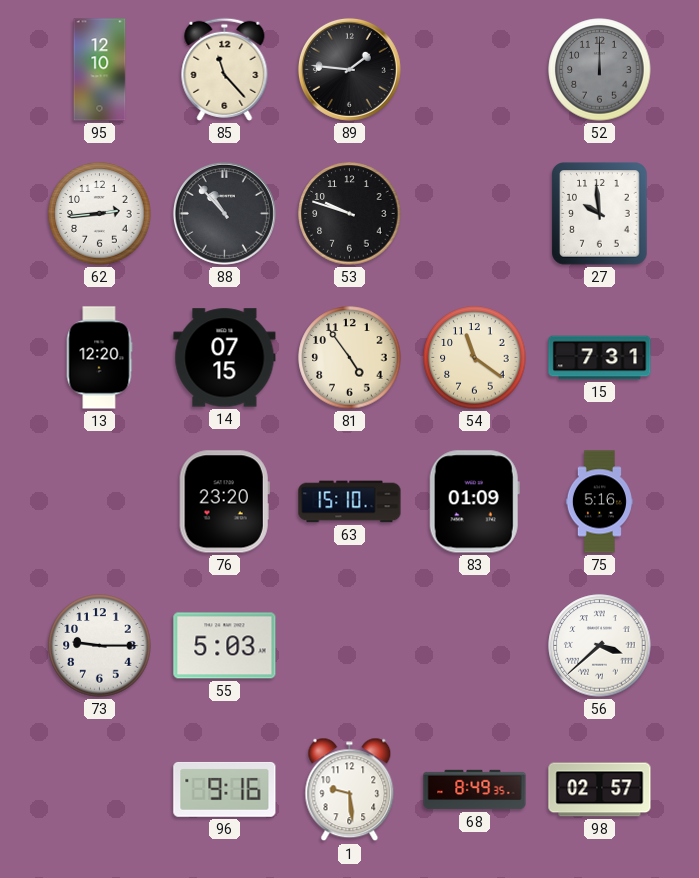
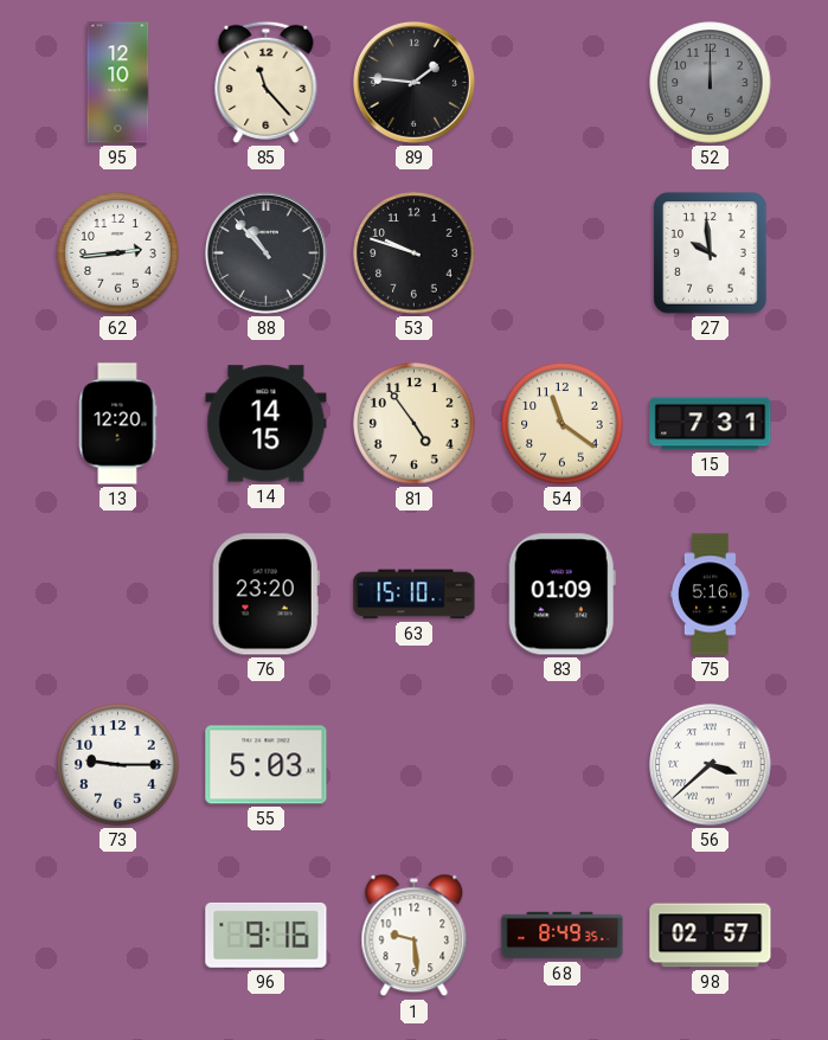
14: 07:15 -> 14:15 (267, 424)
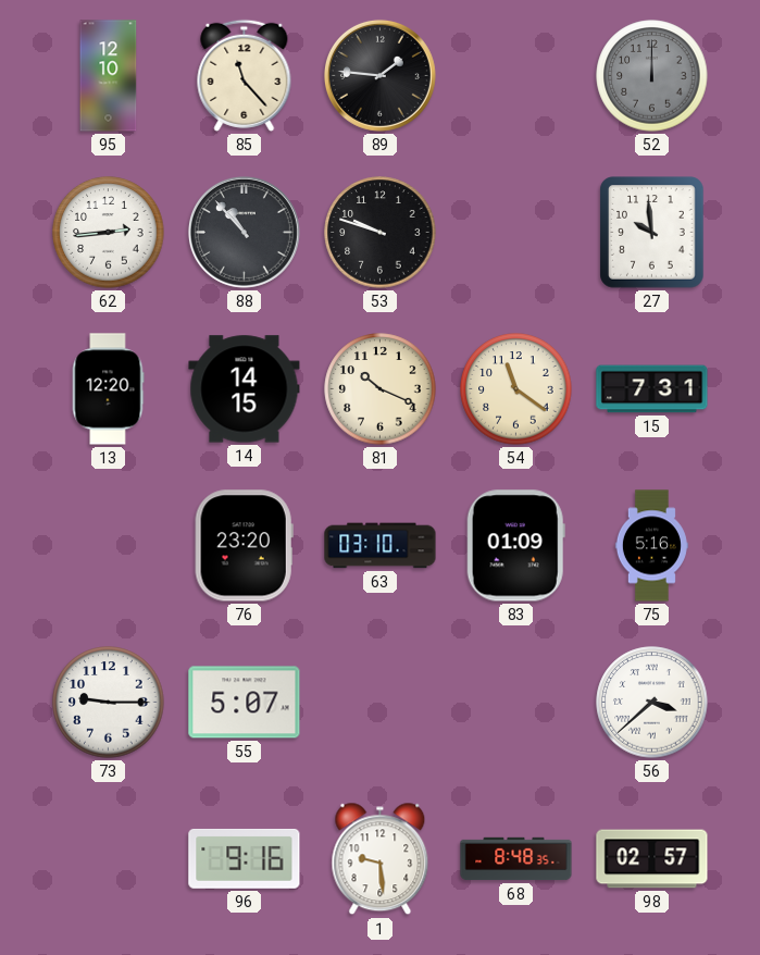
81: 4:54 -> 10:19 (381, 389)
63: 15:10 -> 03:10 (381, 546)
55: 5:03 -> 5:07 (245, 703)
68: 8:49 -> 8:48 (516, 859)
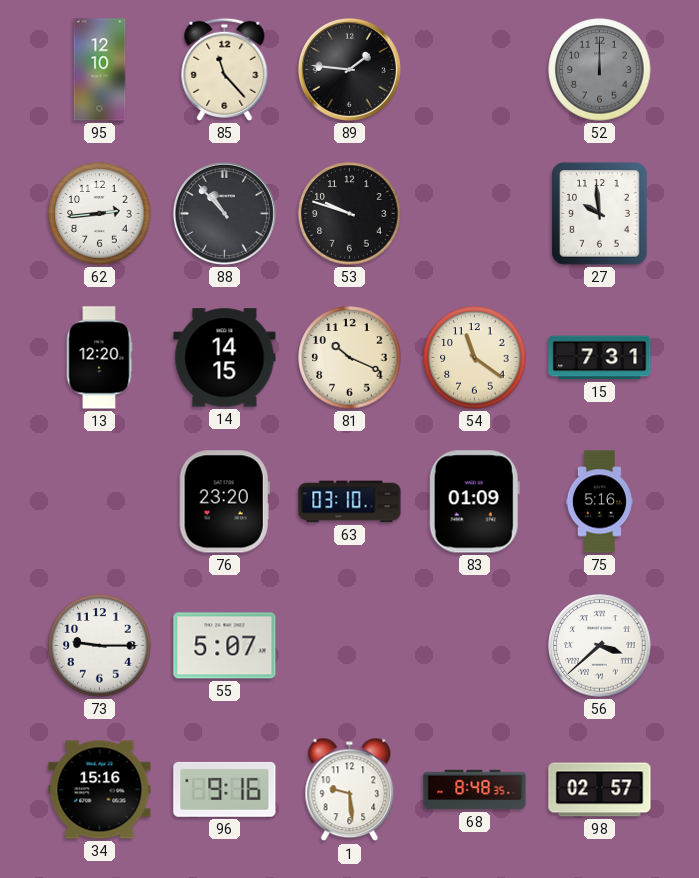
34: none -> 15:16 (100, 790)
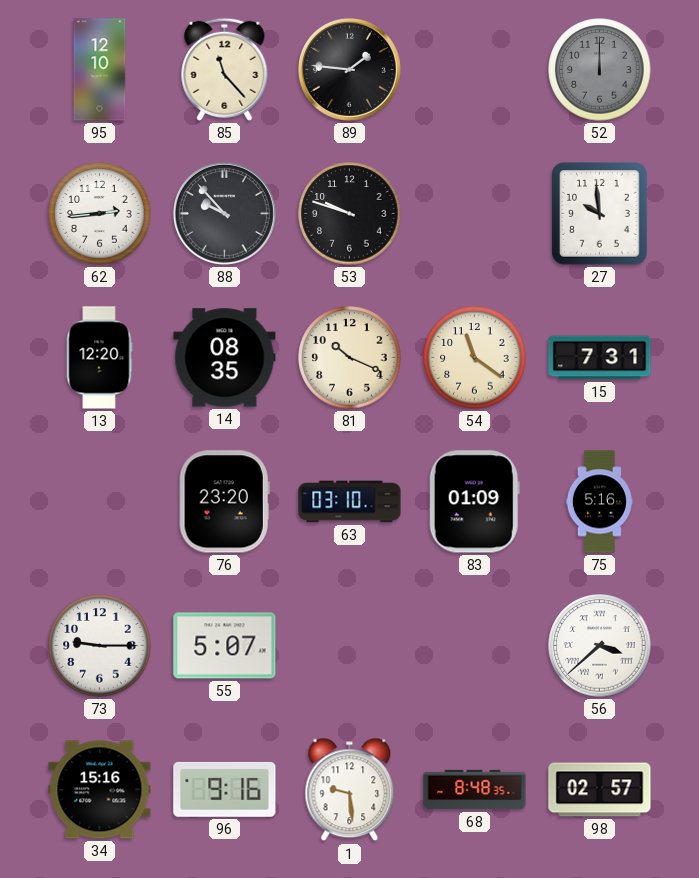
88: 10:53 -> 9:53 (224, 213)
14: 14:15 -> 08:35 (225, 358)
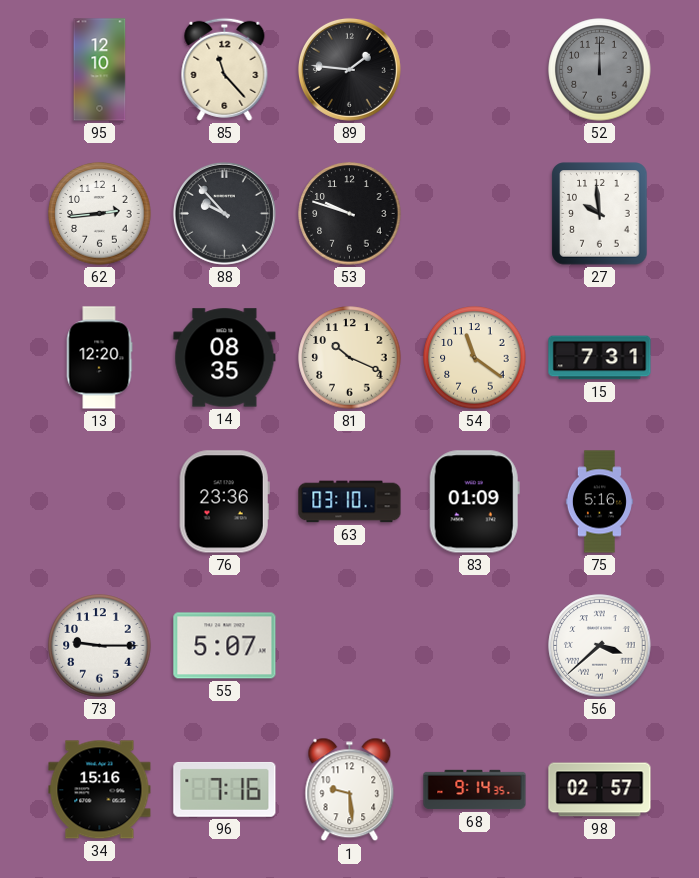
76: 23:20 -> 23:36 (224, 502)
96: 9:16 -> 7:16 (225, 789)
68: 8:48 -> 9:14 (475, 790)
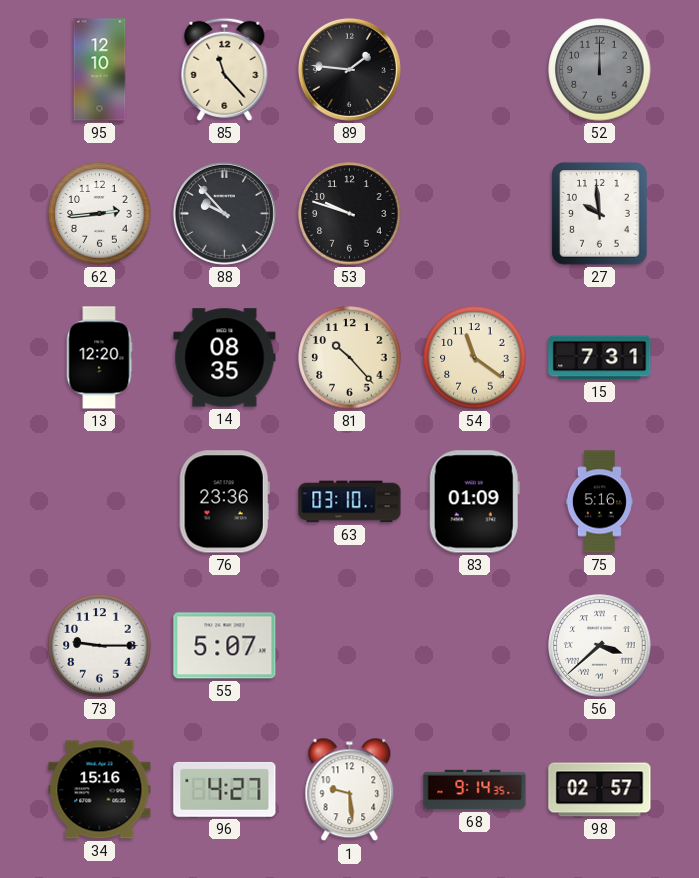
81: 10:19 -> 10:23 (350, 358)
96: 7:16 -> 4:27 (225, 789)
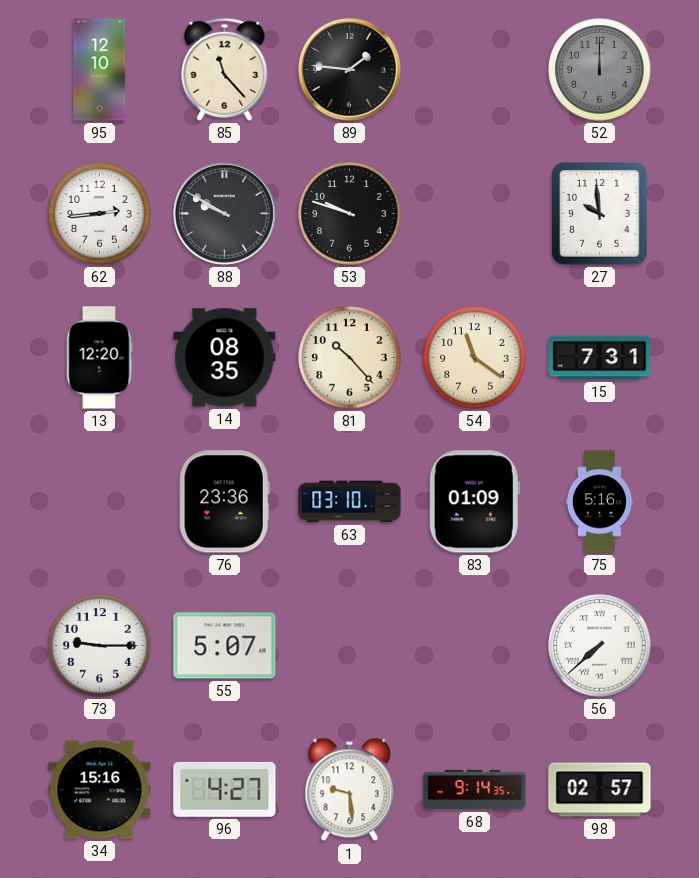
88: 9:53 -> 9:50 (224, 213)
56: 3:38 -> 7:38 (600, 646)
